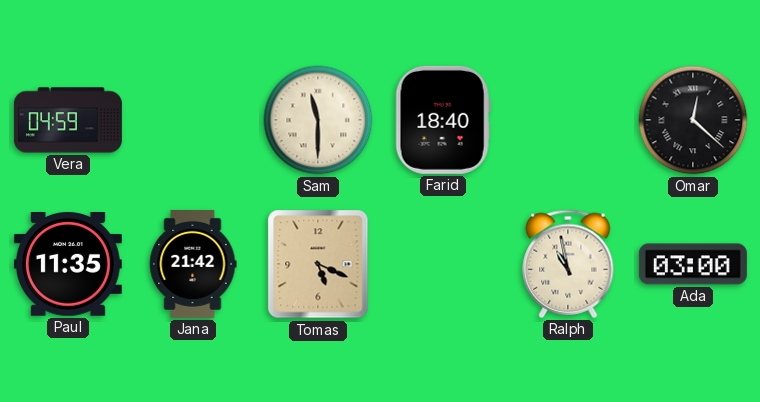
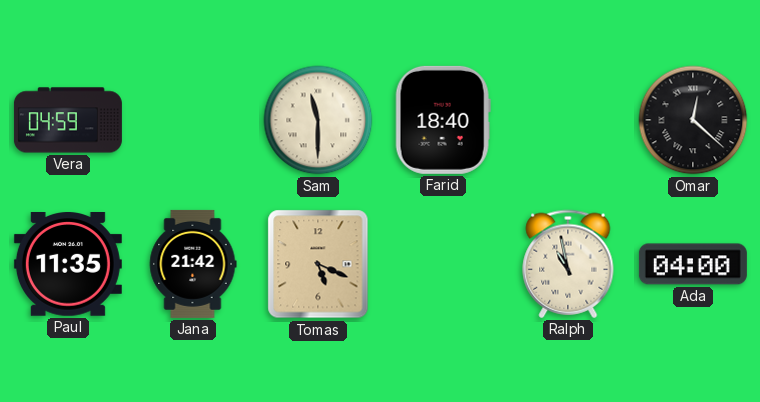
Ada: 03:00 -> 04:00 (693, 264)
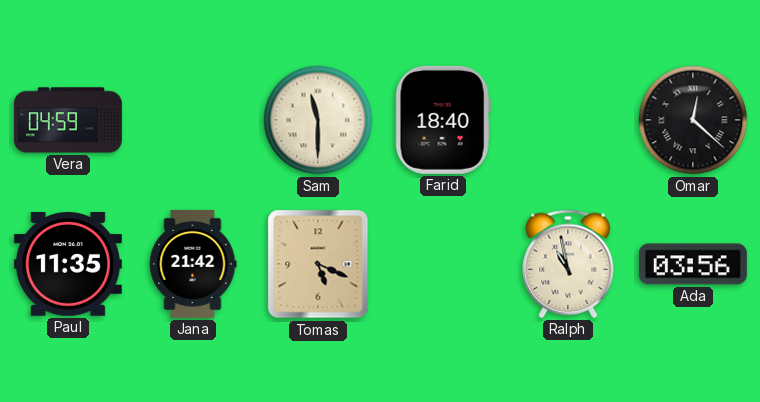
Ada: 04:00 -> 03:56 (693, 264)
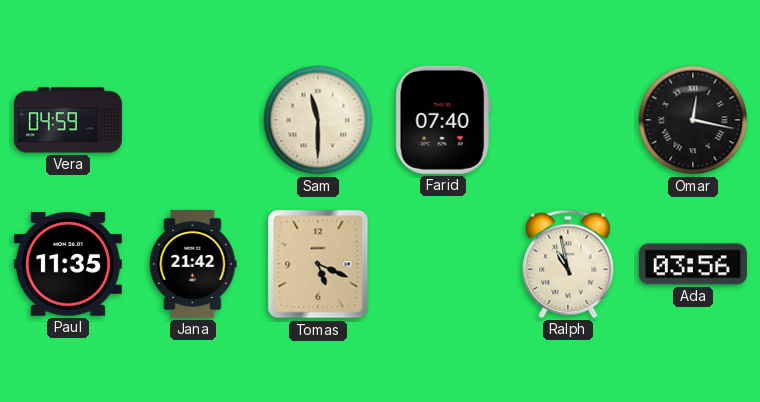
Farid: 18:40 -> 07:40 (443, 120)
Omar: 12:22 -> 12:17 (693, 120)
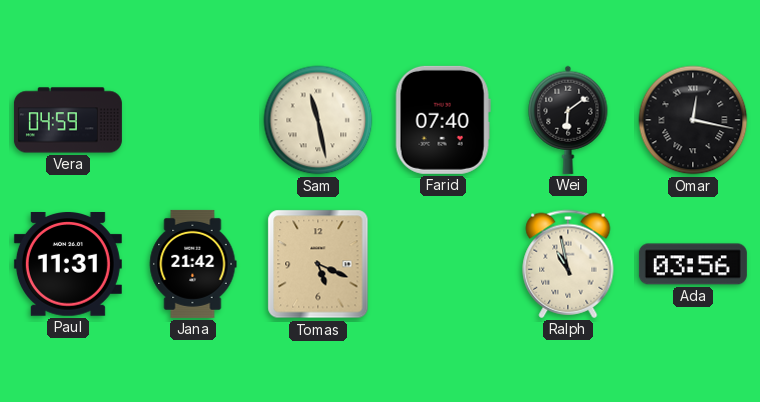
Sam: 11:30 -> 11:28 (318, 120)
Wei: none -> 6:09 (568, 120)
Paul: 11:35 -> 11:31 (68, 265)
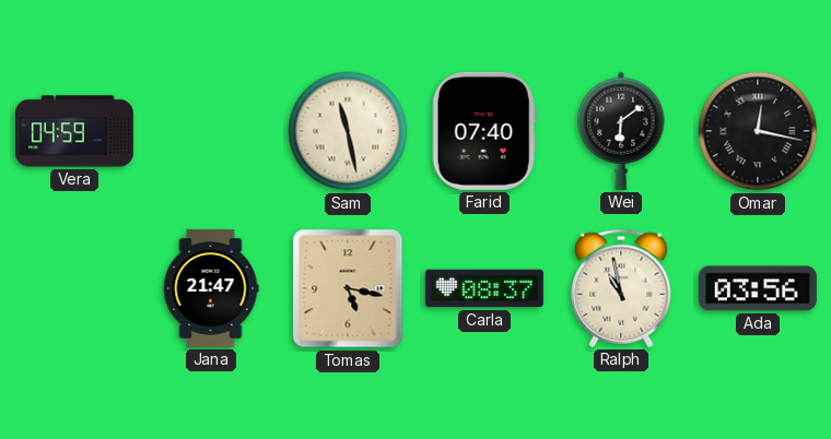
Paul: 11:31 -> none (68, 265)
Jana: 21:42 -> 21:47 (211, 288)
Tomas: 5:19 -> 5:17 (348, 288)
Carla: none -> 08:37 (484, 288)
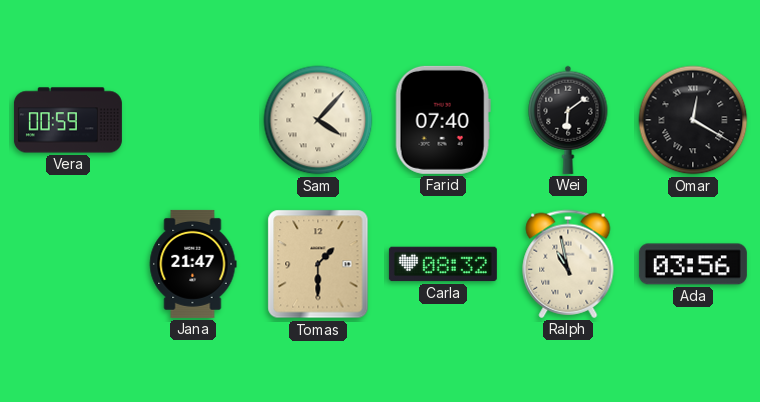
Vera: 04:59 -> 00:59 (68, 120)
Sam: 11:28 -> 4:07 (318, 120)
Omar: 12:17 -> 12:20 (693, 120)
Tomas: 5:17 -> 1:30 (318, 264)
Carla: 08:37 -> 08:32 (443, 264)
